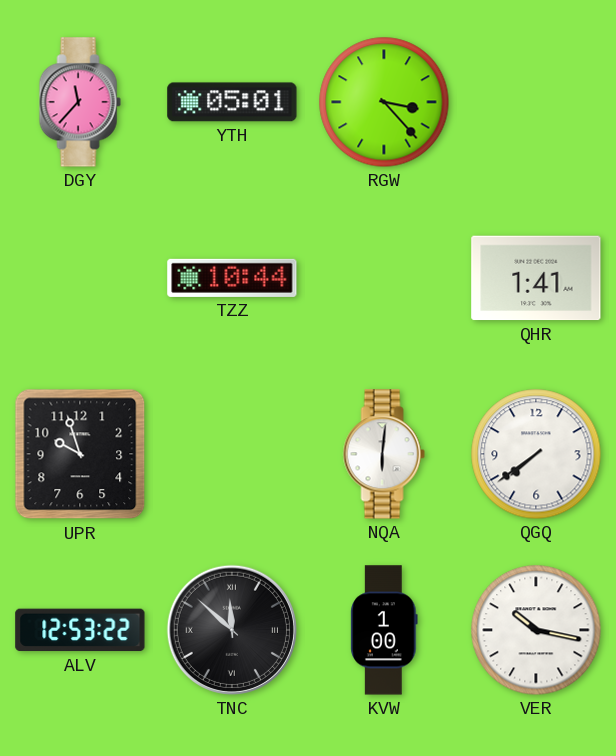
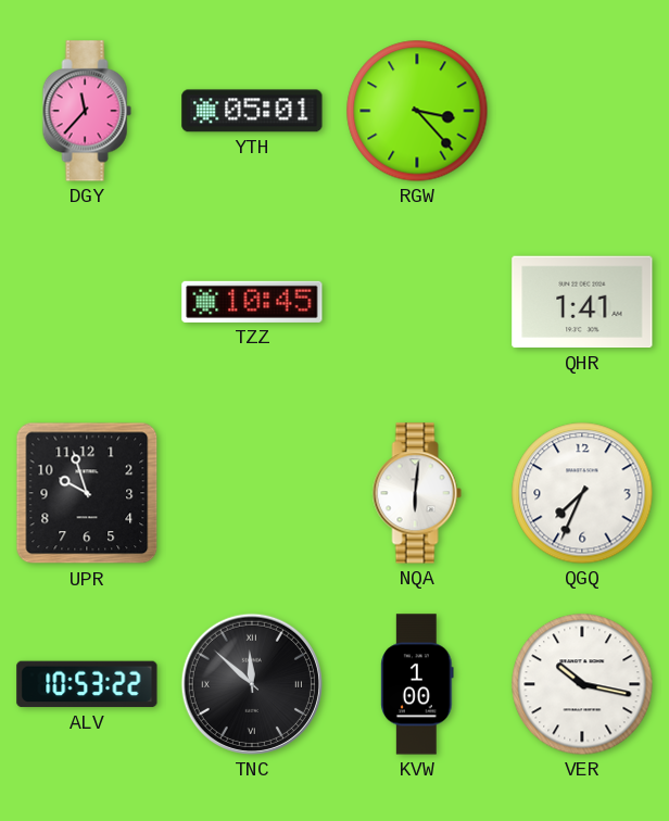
TZZ: 10:44 -> 10:45 (252, 302)
QGQ: 7:39 -> 7:34 (582, 493)
ALV: 12:53 -> 10:53 (87, 684)
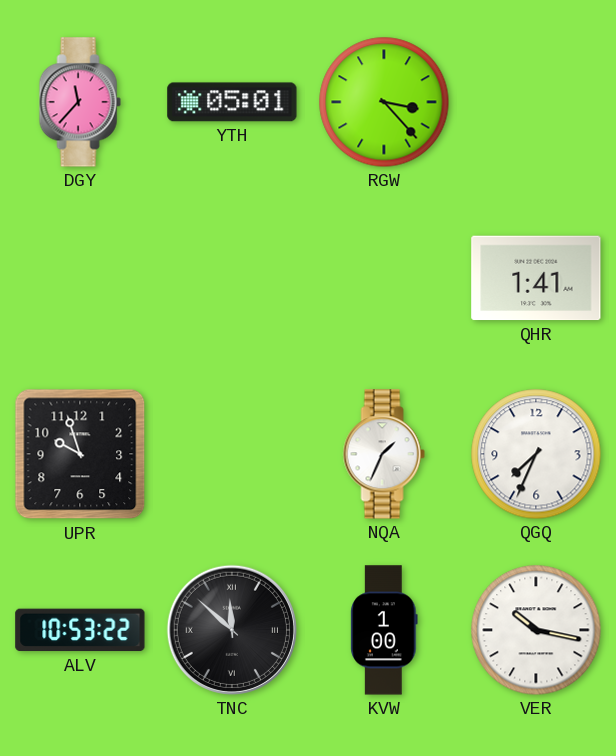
TZZ: 10:45 -> none (252, 302)
NQA: 6:01 -> 1:34 (384, 454)
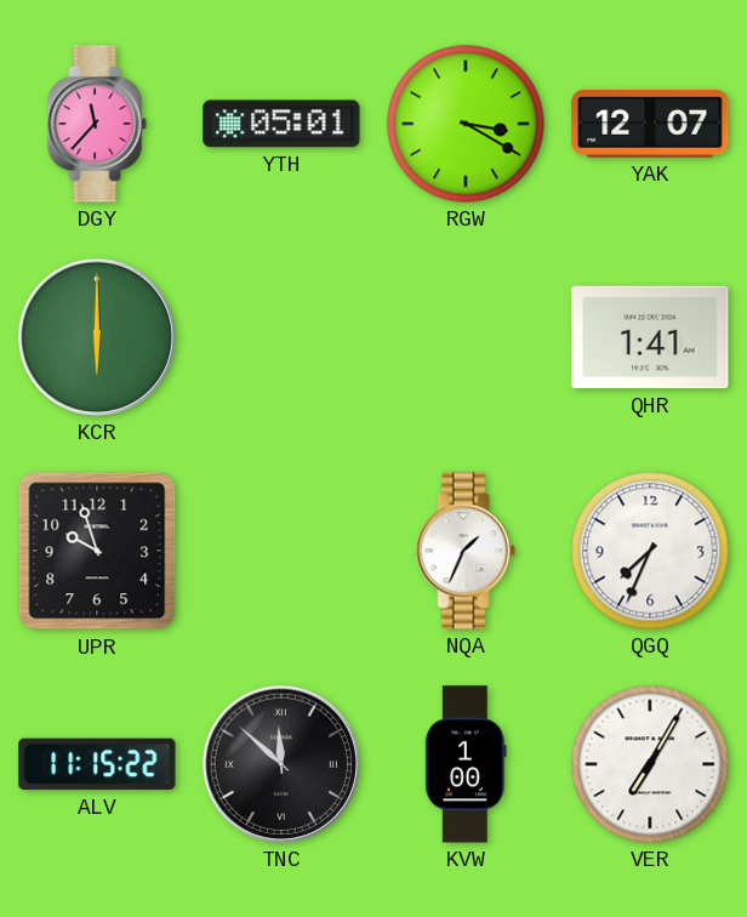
RGW: 3:23 -> 3:20 (466, 124)
YAK: none -> 12:07 (650, 124)
KCR: none -> 6:00 (97, 337)
ALV: 10:53 -> 11:15 (97, 764)
VER: 10:17 -> 7:05 (650, 764)
